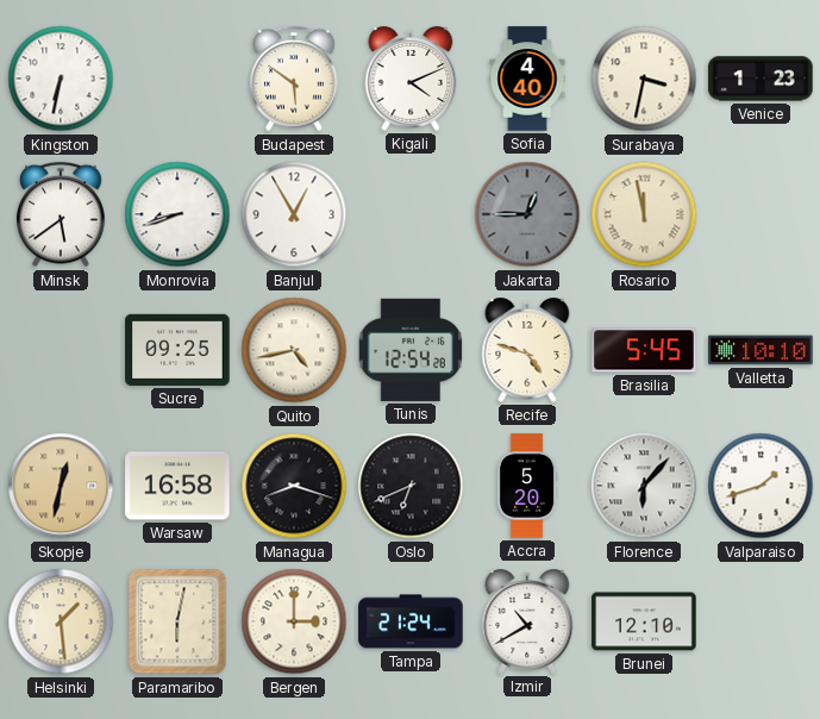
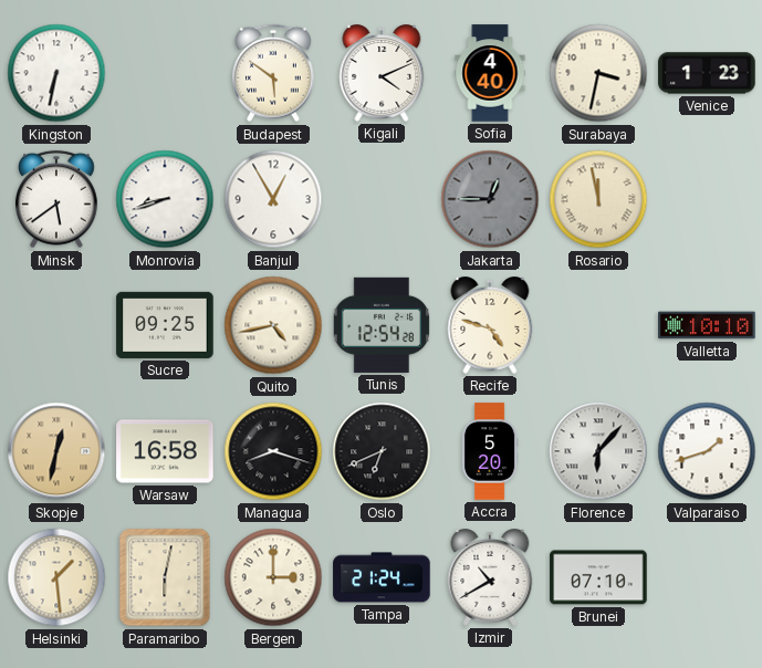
Brasilia: 5:45 -> none (644, 350)
Brunei: 12:10 -> 07:10 (598, 577)
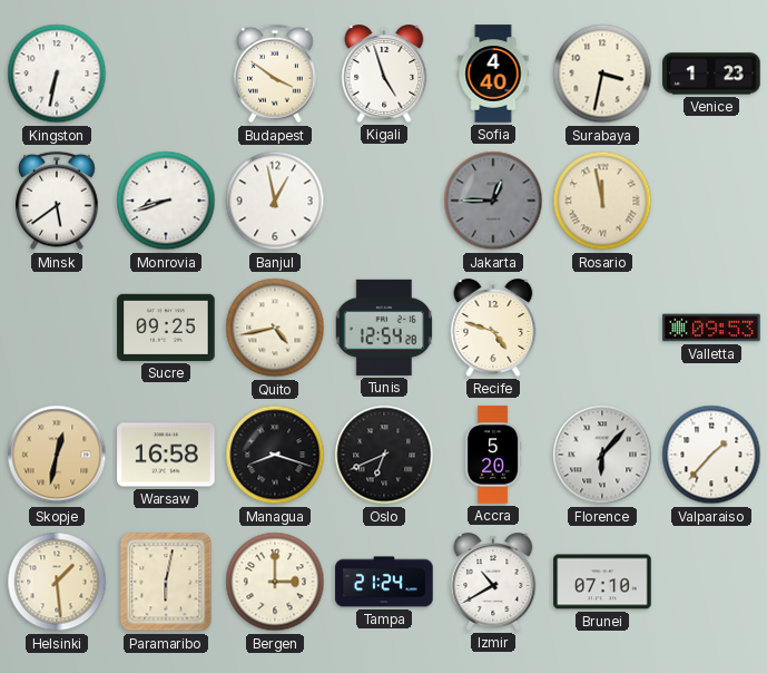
Budapest: 5:51 -> 3:51 (276, 74)
Kigali: 4:11 -> 4:57 (384, 75)
Banjul: 12:55 -> 12:58 (275, 201)
Valletta: 10:10 -> 09:53 (711, 328)
Valparaiso: 1:42 -> 1:37 (711, 455)
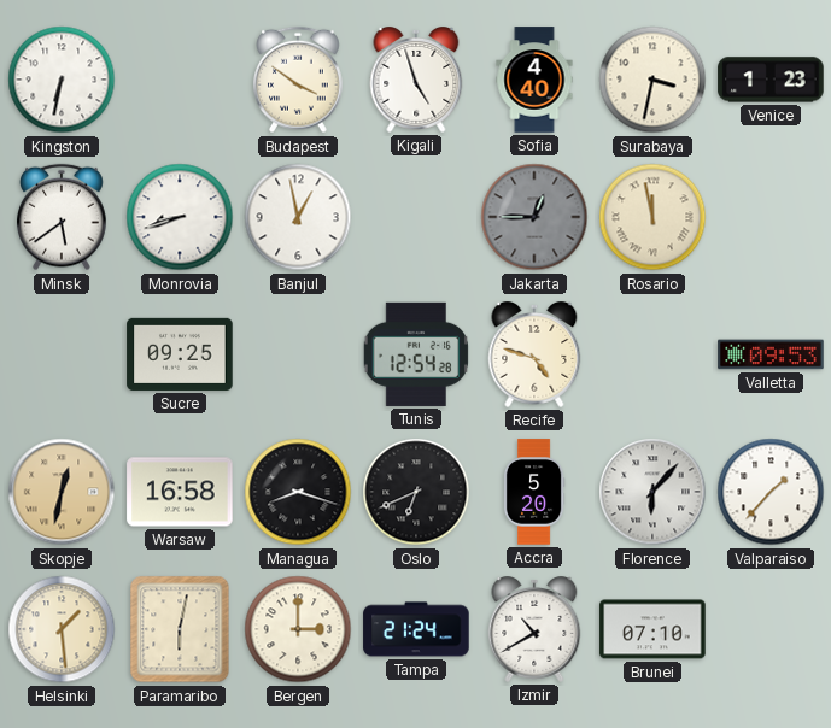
Quito: 4:43 -> none (275, 328)
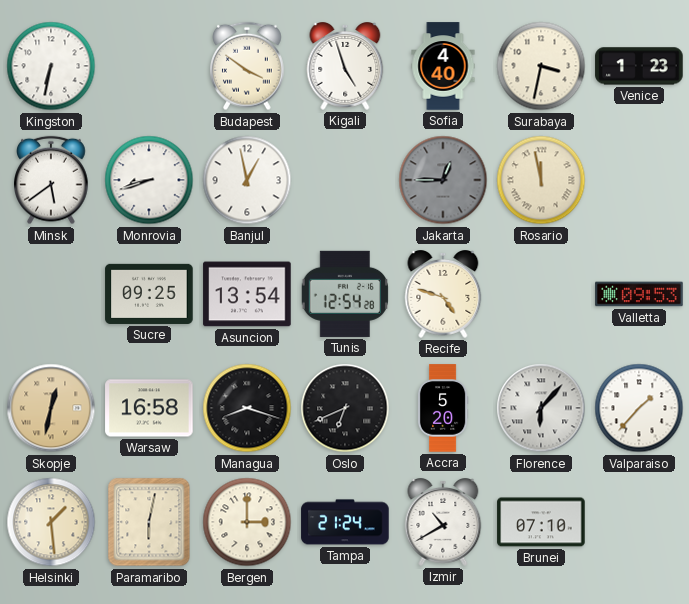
Asuncion: none -> 13:54 (247, 294)
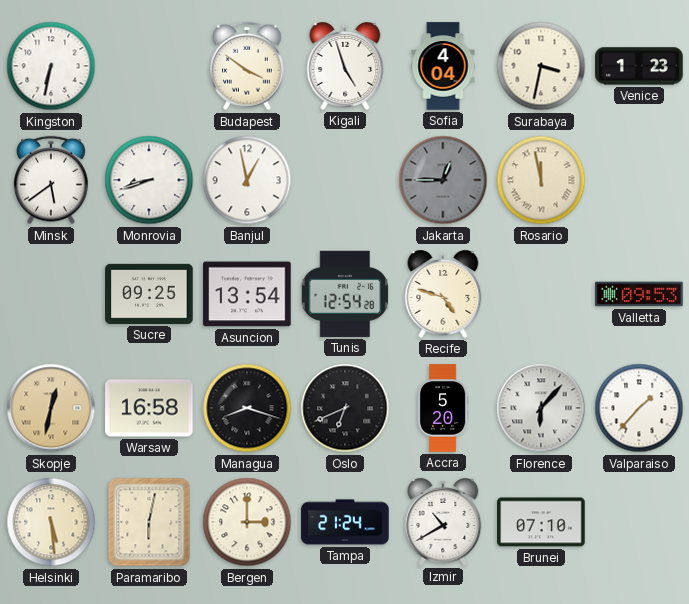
Sofia: 4:40 -> 4:04 (443, 66)
Helsinki: 1:29 -> 5:29 (51, 522)
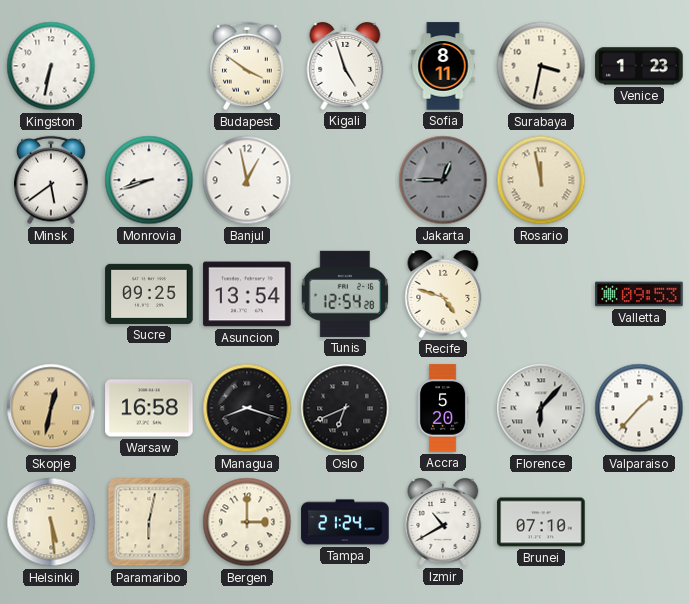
Sofia: 4:04 -> 8:11 (443, 66)
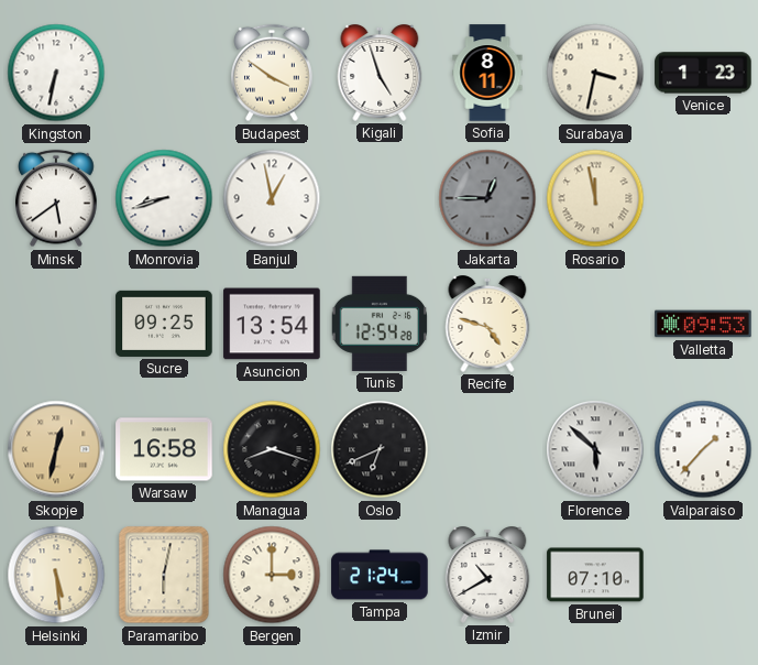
Accra: 5:20 -> none (443, 408)
Florence: 6:07 -> 5:52 (595, 449)
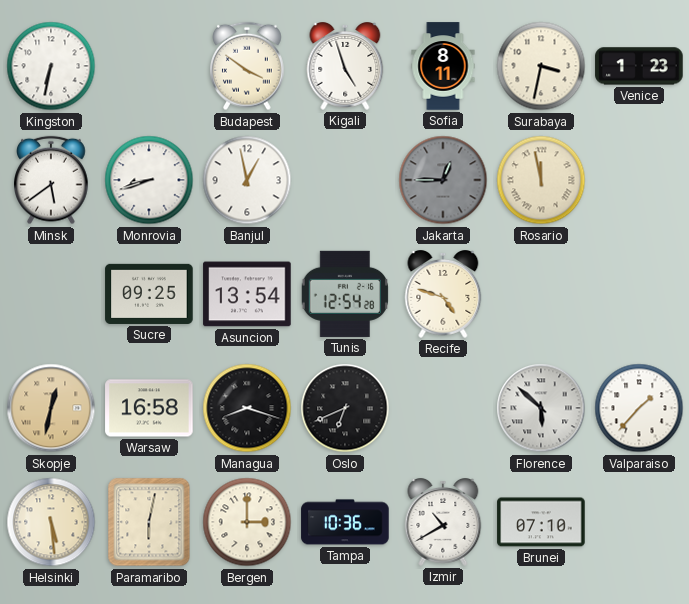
Valletta: 09:53 -> none (703, 324)
Tampa: 21:24 -> 10:36 (345, 522)
